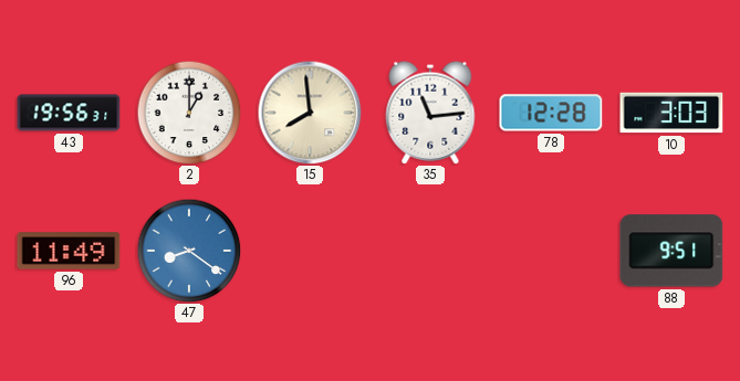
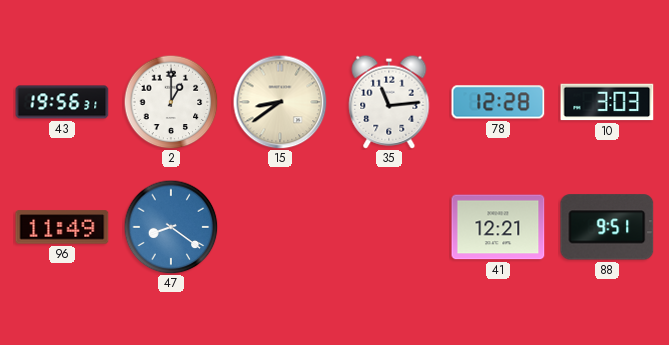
15: 7:59 -> 8:39 (280, 102)
41: none -> 12:21 (498, 227)
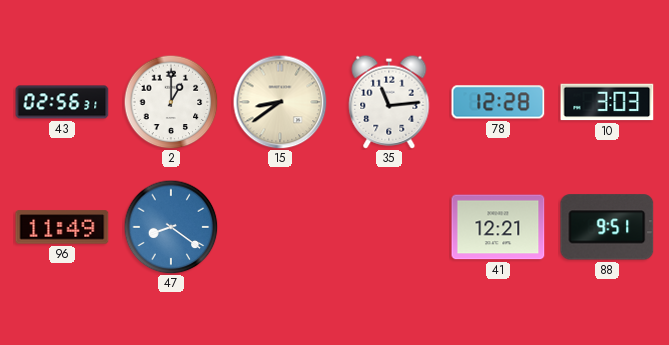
43: 19:56 -> 02:56 (62, 102)
